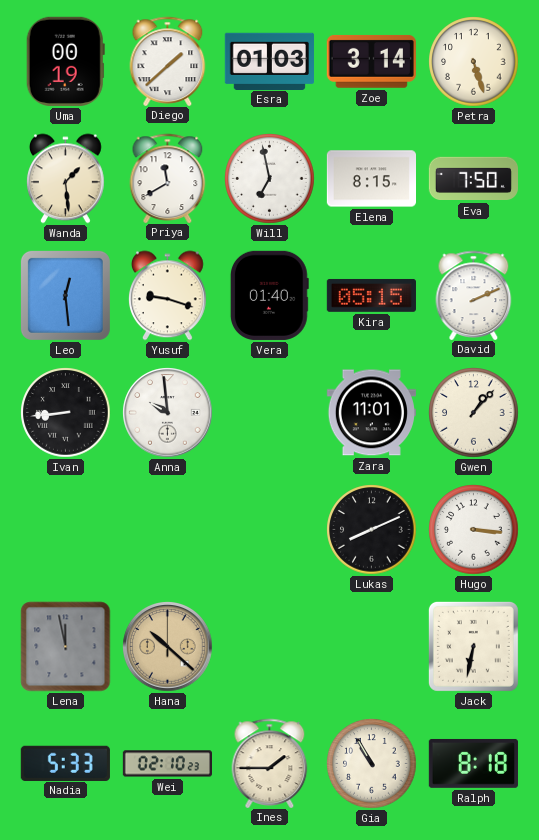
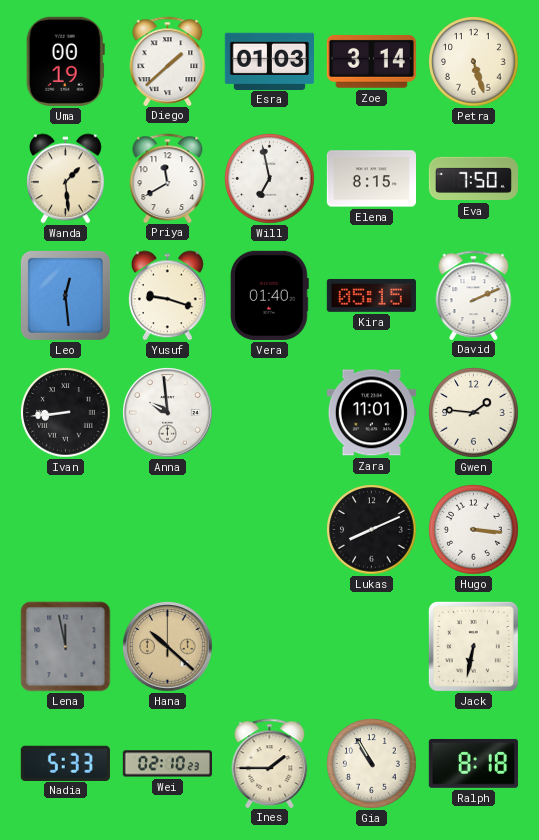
Gwen: 1:07 -> 1:46 (474, 413)
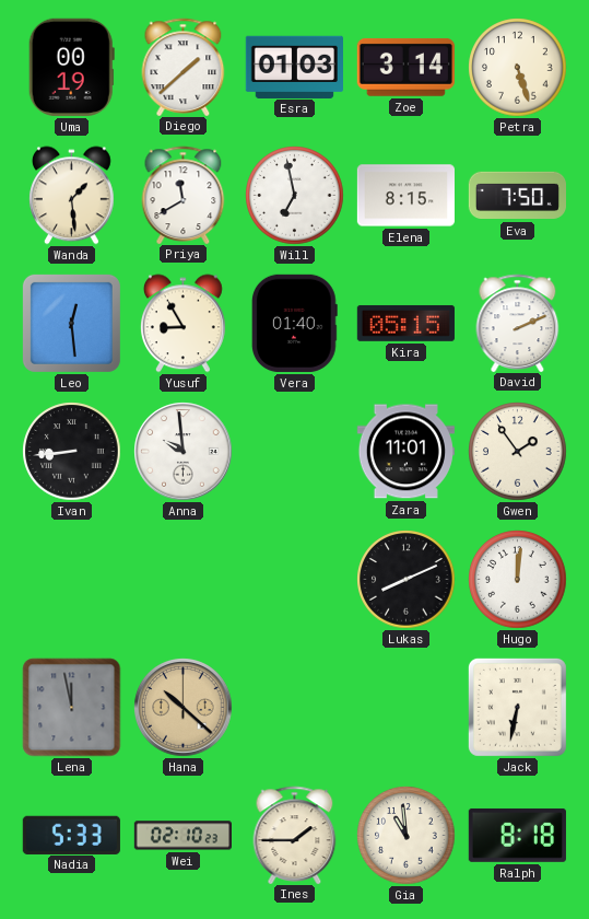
Yusuf: 9:18 -> 8:55 (182, 324)
Gwen: 1:46 -> 1:54 (518, 452)
Hugo: 3:16 -> 12:01 (518, 580)
Gia: 10:55 -> 10:59 (407, 836)
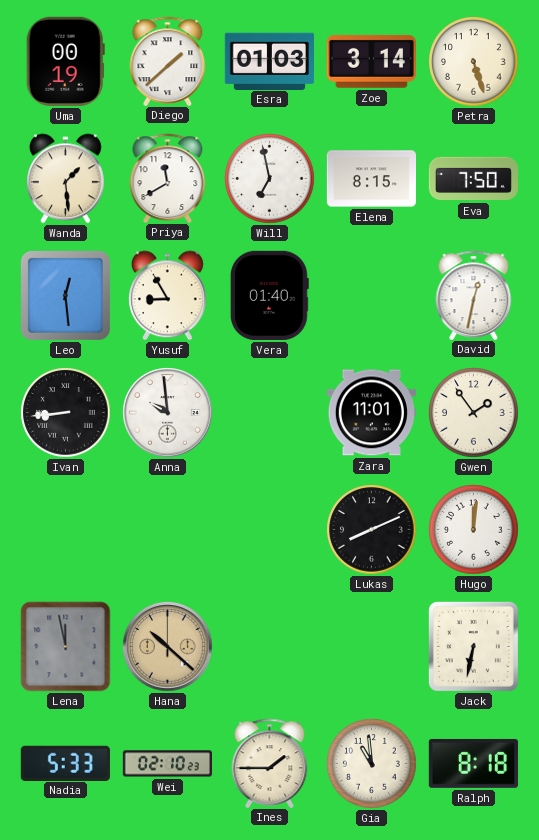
Kira: 05:15 -> none (405, 323)
David: 2:11 -> 12:32 (474, 295)
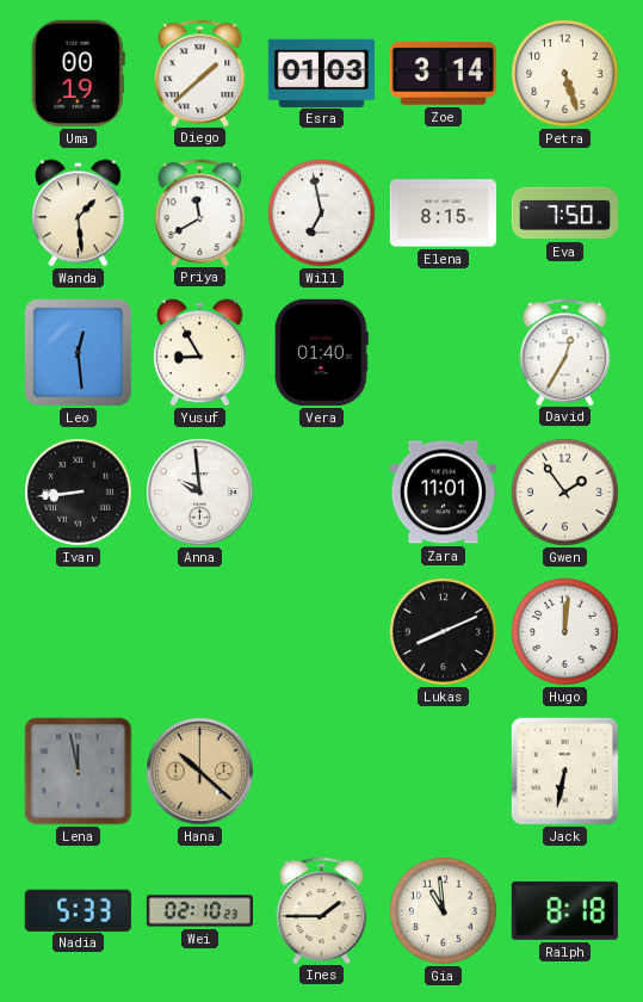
David: 12:32 -> 12:35 (565, 352)
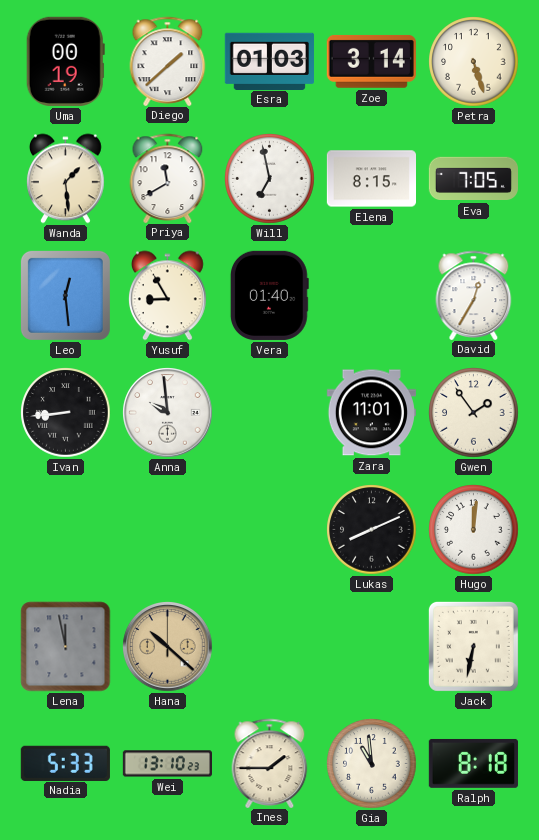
Eva: 7:50 -> 7:05 (473, 179)
Wei: 02:10 -> 13:10 (167, 764)
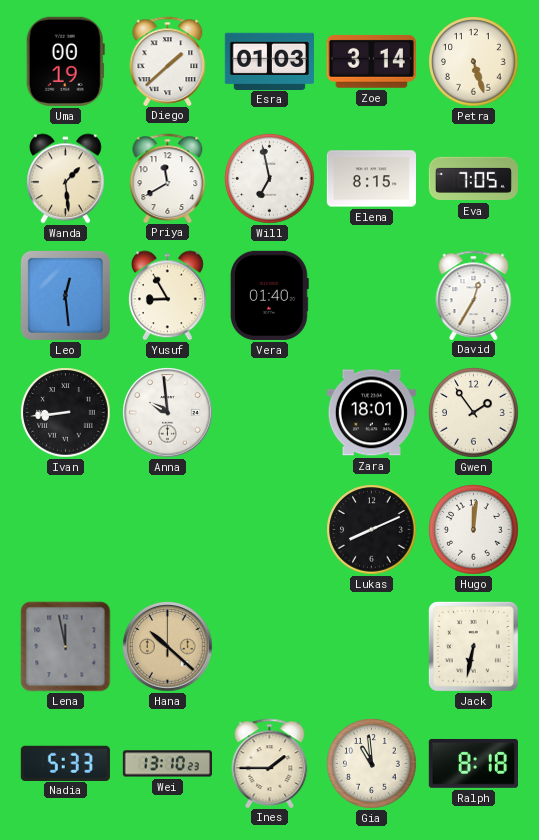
Zara: 11:01 -> 18:01 (371, 413)
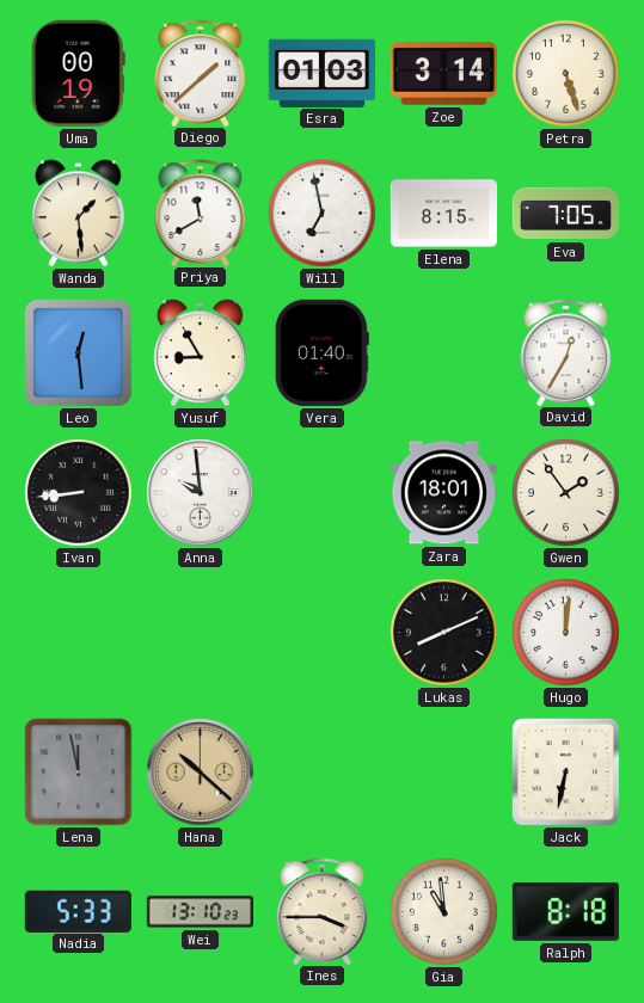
Ines: 1:45 -> 3:45 (323, 911)
